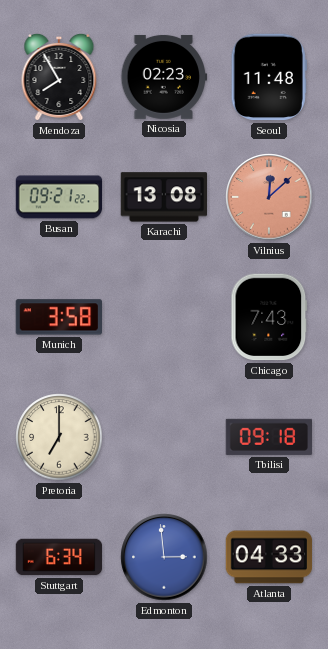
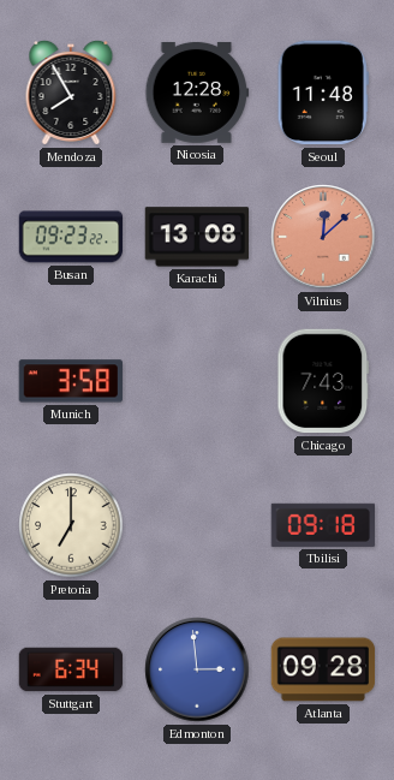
Nicosia: 02:23 -> 12:28 (197, 93)
Busan: 09:21 -> 09:23 (71, 237)
Atlanta: 04:33 -> 09:28 (323, 669)
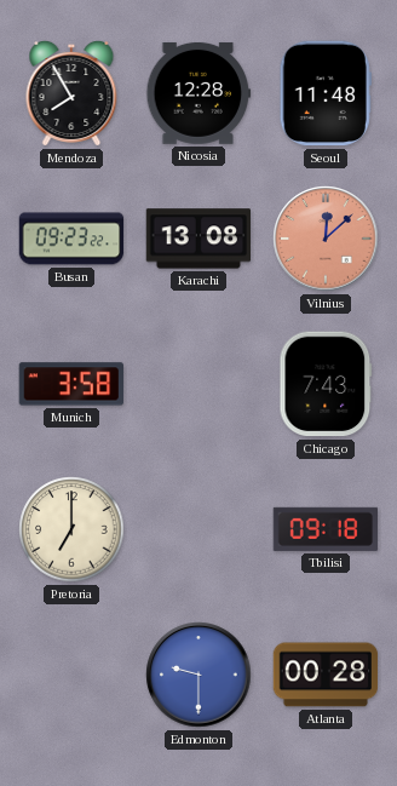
Stuttgart: 6:34 -> none (71, 669)
Edmonton: 2:59 -> 9:30 (198, 675)
Atlanta: 09:28 -> 00:28 (326, 675)
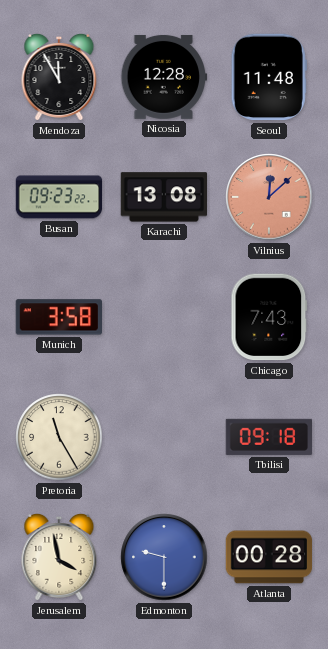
Mendoza: 7:55 -> 11:55 (59, 77)
Pretoria: 7:00 -> 11:25 (59, 437)
Jerusalem: none -> 3:58 (59, 557)
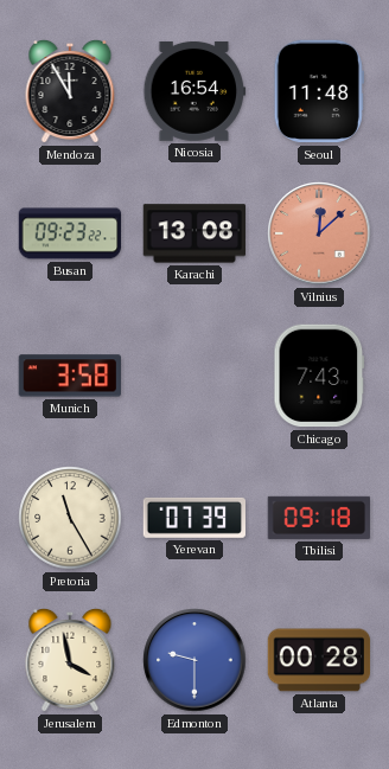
Nicosia: 12:28 -> 16:54 (194, 91)
Yerevan: none -> 07:39 (193, 518)
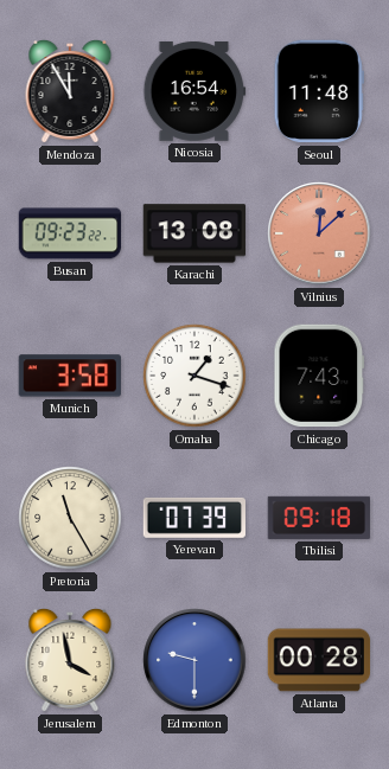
Omaha: none -> 1:18 (194, 376)
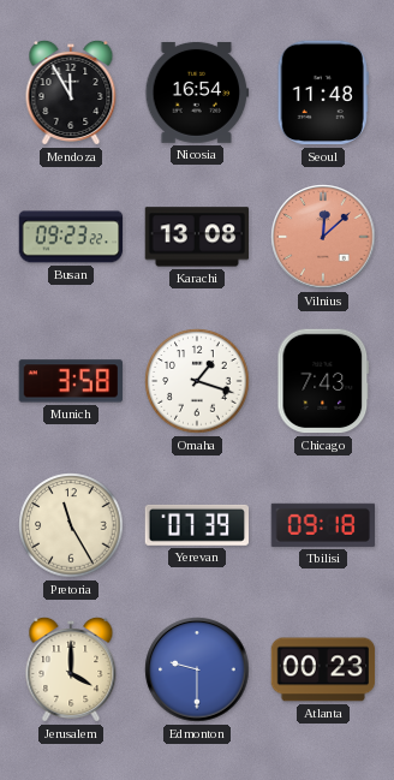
Jerusalem: 3:58 -> 4:00 (71, 669)
Atlanta: 00:28 -> 00:23 (323, 669)
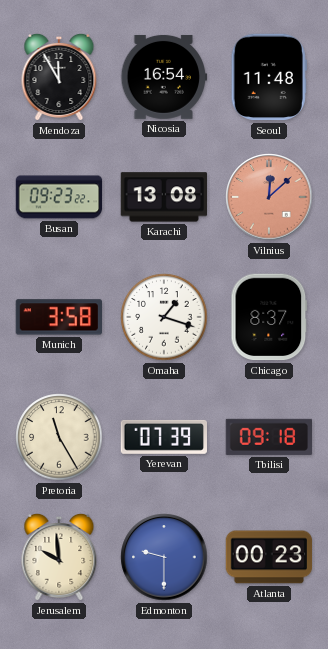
Chicago: 7:43 -> 8:37 (269, 317)
Jerusalem: 4:00 -> 9:59 (59, 557)
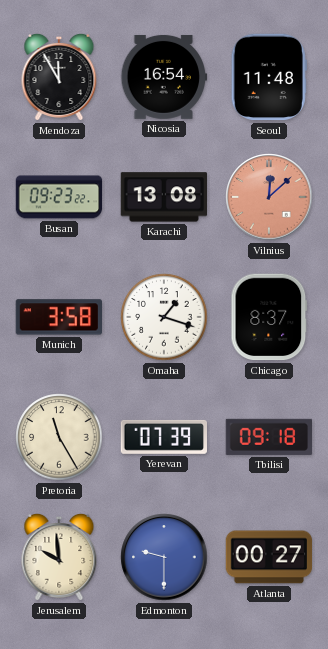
Atlanta: 00:23 -> 00:27 (269, 557)
